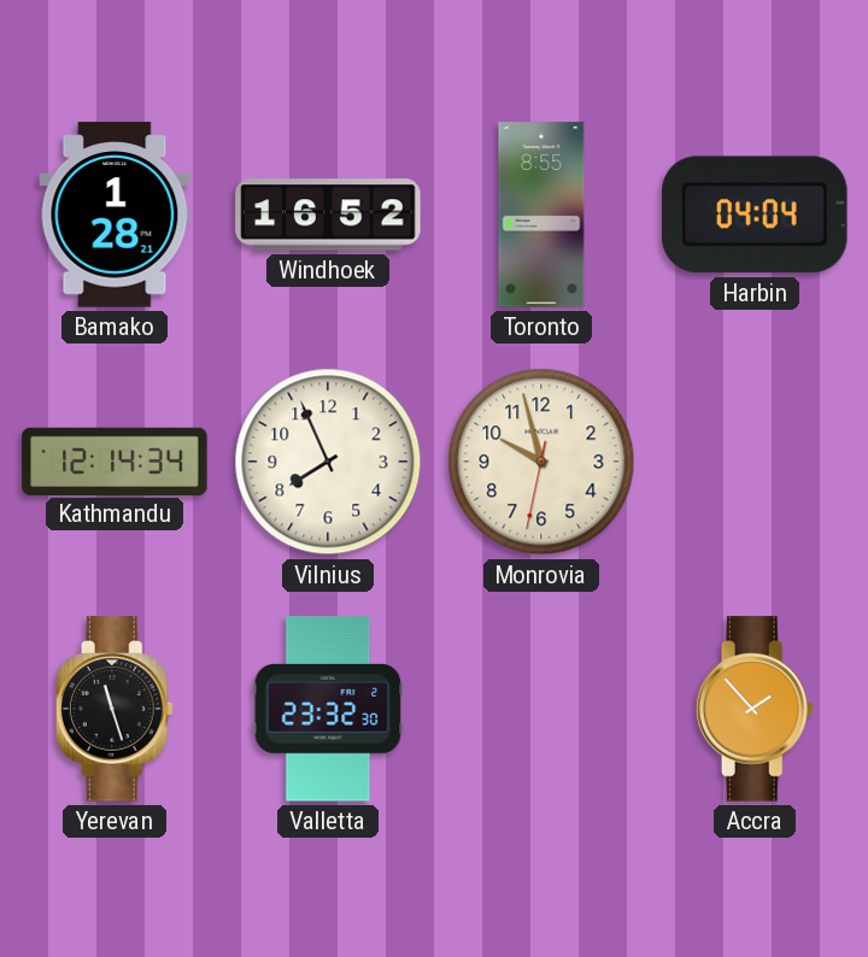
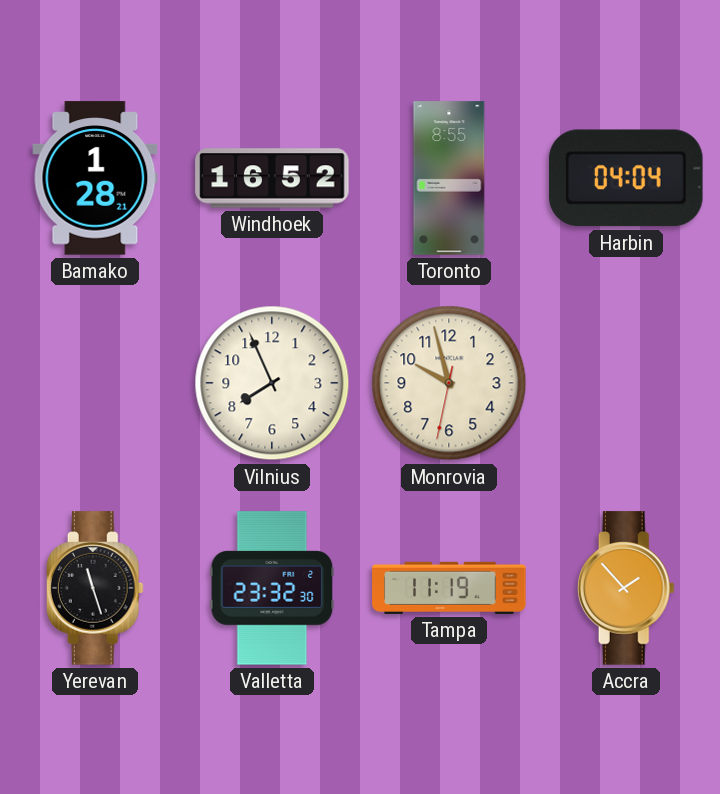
Kathmandu: 12:14 -> none (115, 460)
Tampa: none -> 11:19 (449, 588)
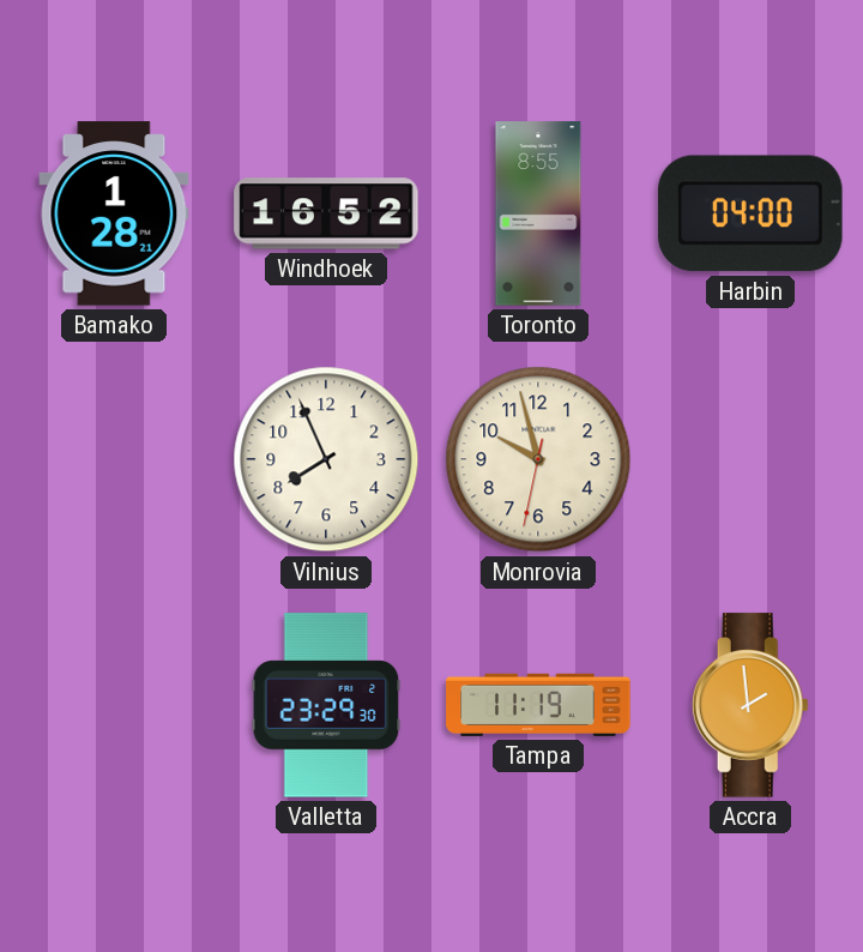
Harbin: 04:04 -> 04:00 (750, 213)
Yerevan: 11:27 -> none (95, 588)
Valletta: 23:32 -> 23:29 (326, 705)
Accra: 1:53 -> 1:59 (750, 705)
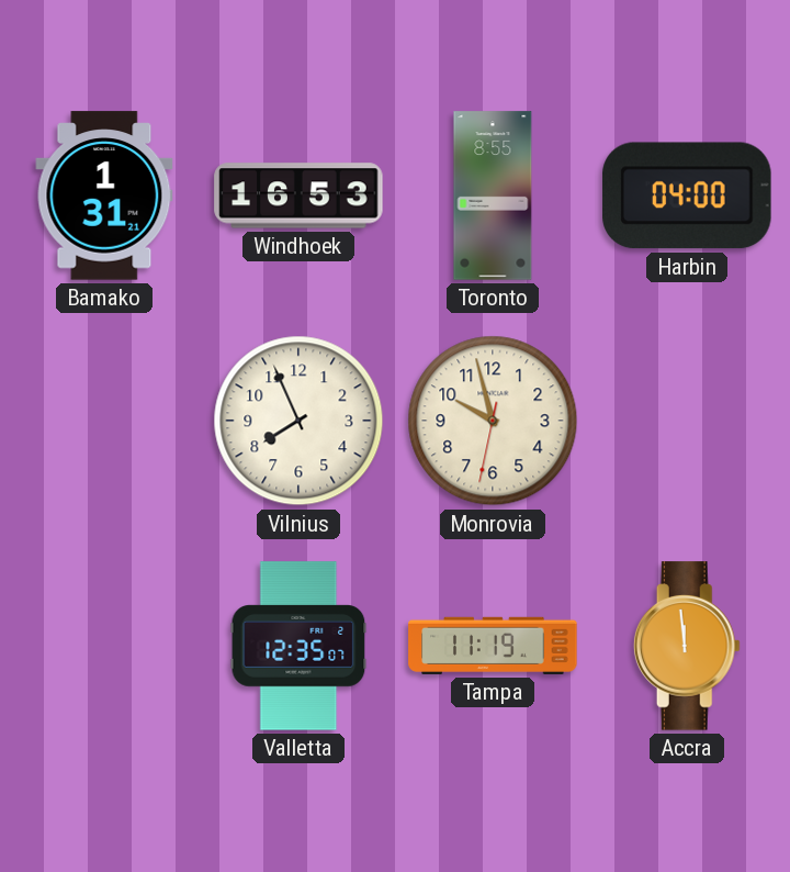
Bamako: 1:28 -> 1:31 (104, 195)
Windhoek: 16:52 -> 16:53 (298, 195)
Valletta: 23:29 -> 12:35 (298, 646)
Accra: 1:59 -> 11:59 (687, 646)
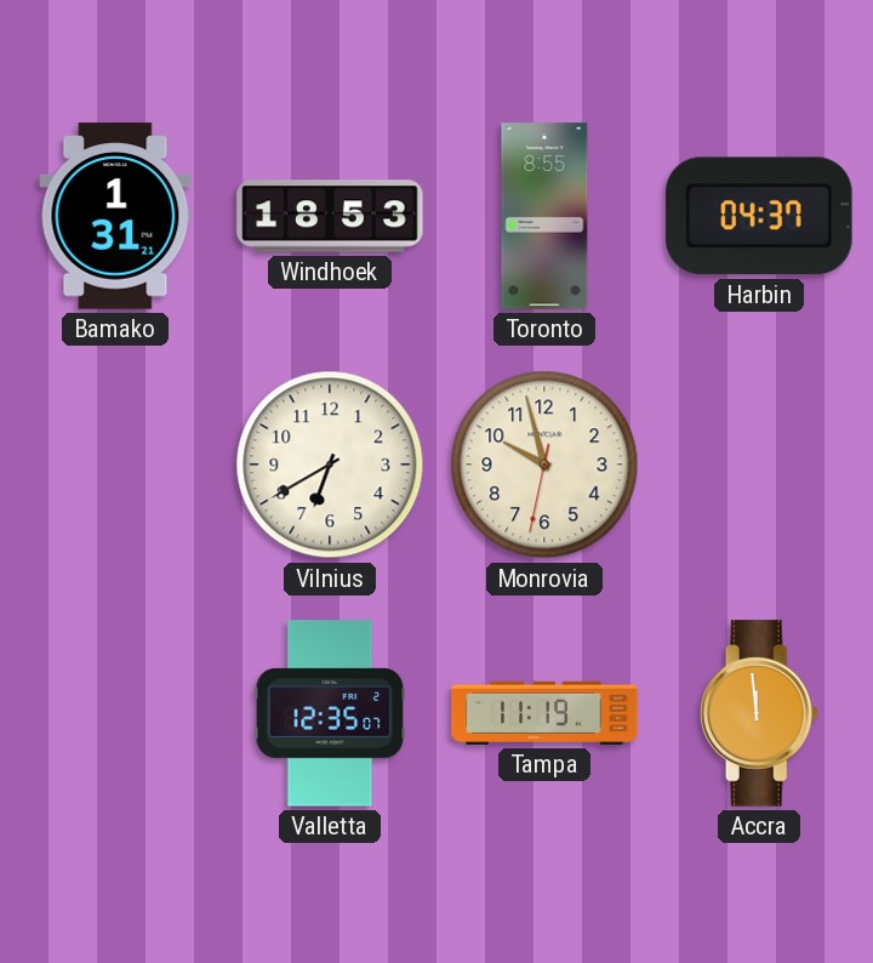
Windhoek: 16:53 -> 18:53 (330, 216)
Harbin: 04:00 -> 04:37 (759, 216)
Vilnius: 7:56 -> 6:40 (330, 465)
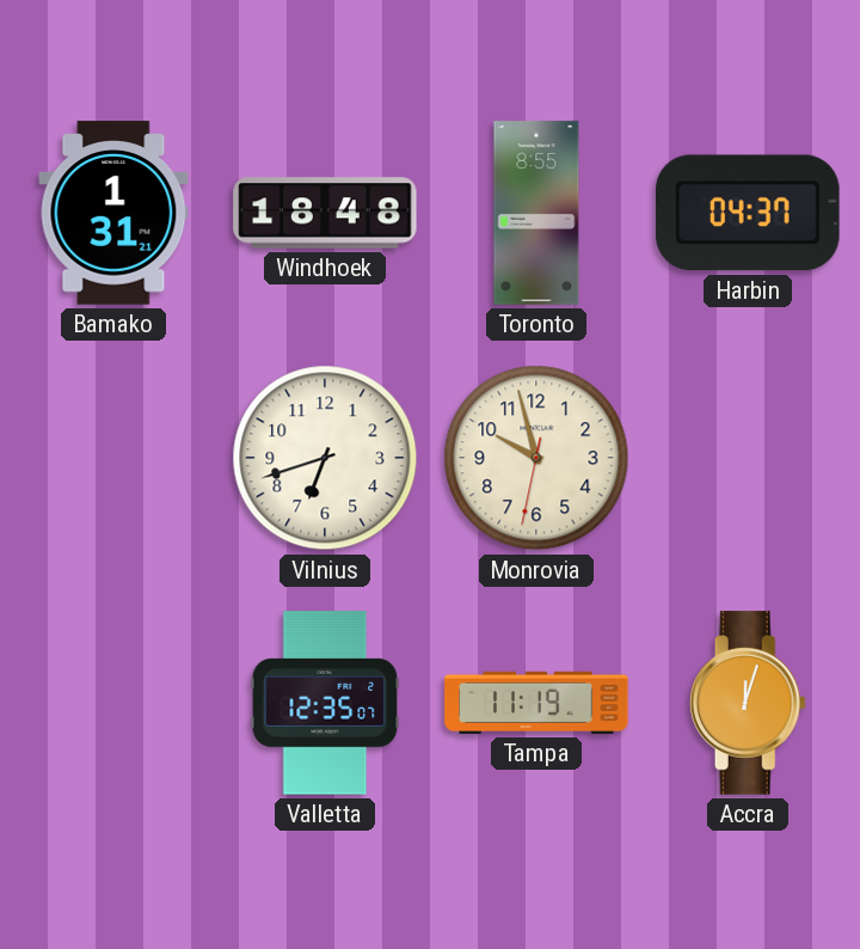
Windhoek: 18:53 -> 18:48 (325, 213)
Vilnius: 6:40 -> 6:42 (325, 458)
Accra: 11:59 -> 12:03 (748, 703)
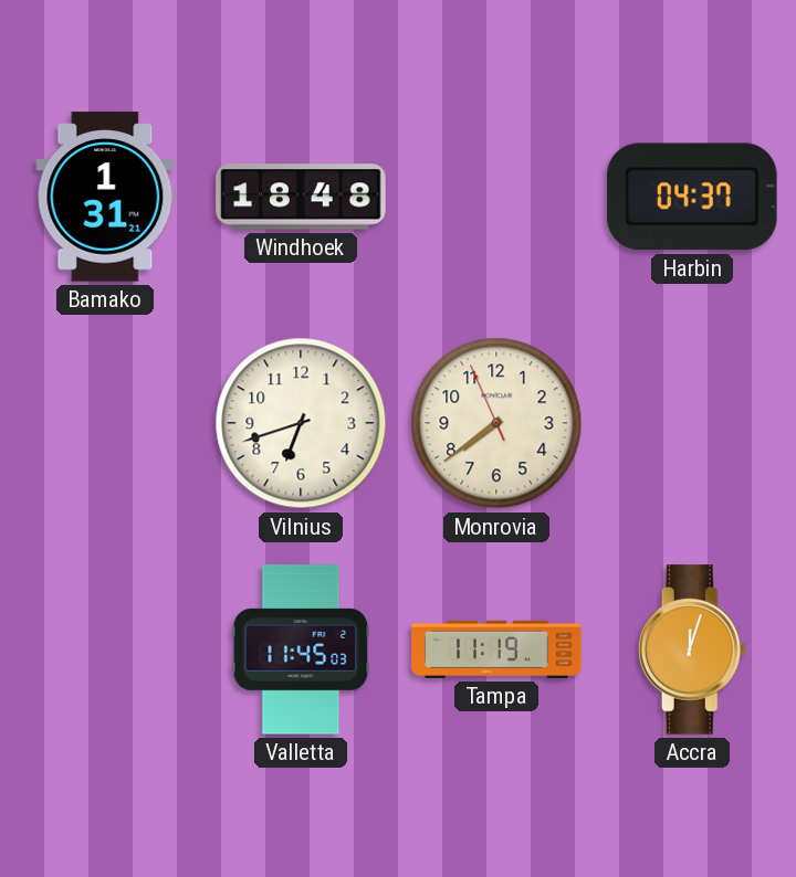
Toronto: 8:55 -> none (536, 213)
Monrovia: 9:57 -> 7:38 (496, 423)
Valletta: 12:35 -> 11:45 (301, 649)
